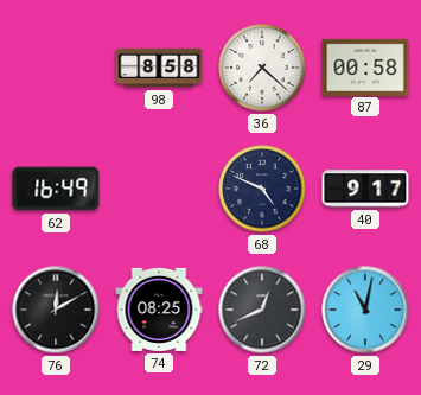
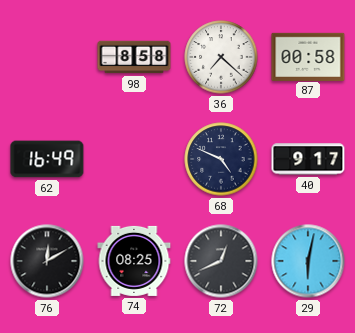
29: 11:02 -> 6:02 (308, 261)
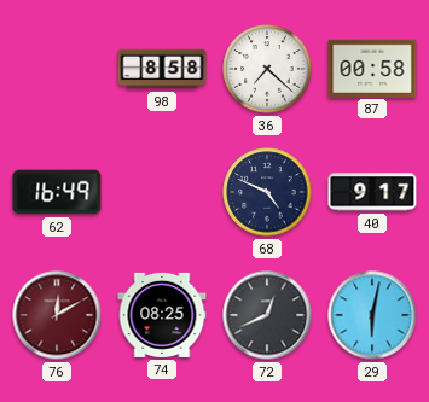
76 dial: black -> burgundy (57, 315)
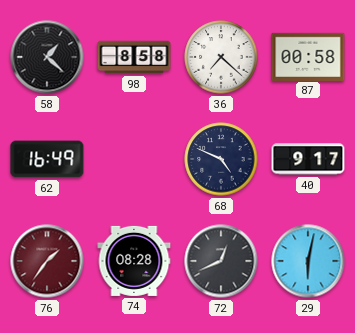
58: none -> 1:22 (47, 57)
76: 12:10 -> 1:36 (47, 261)
74: 08:25 -> 08:28 (134, 261)
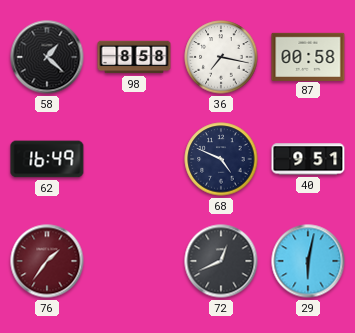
36: 7:22 -> 7:17 (221, 57)
40: 9:17 -> 9:51 (308, 159)
74: 08:28 -> none (134, 261)
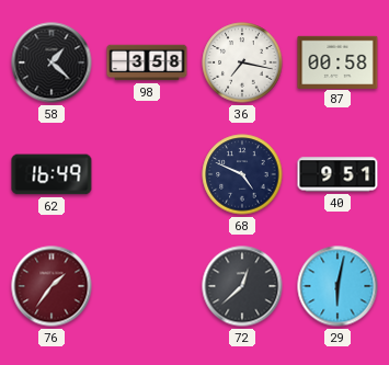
98: 8:58 -> 3:58 (147, 62)
72: 12:41 -> 12:38 (242, 286)
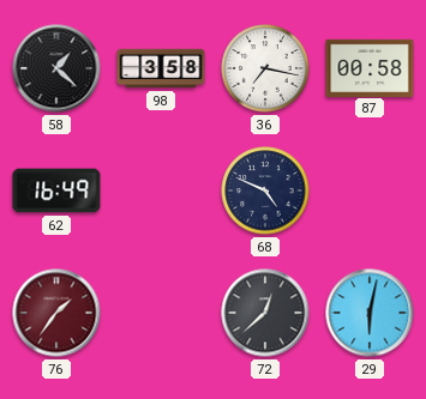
40: 9:51 -> none (337, 174)
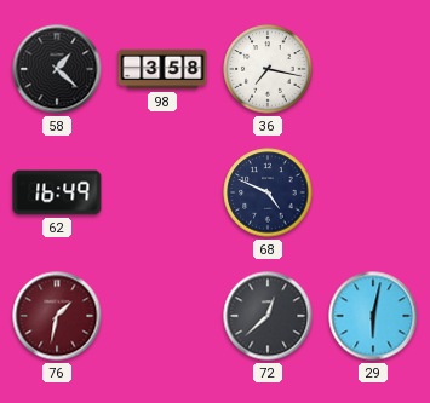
87: 00:58 -> none (370, 67)
76: 1:36 -> 1:32 (57, 316)
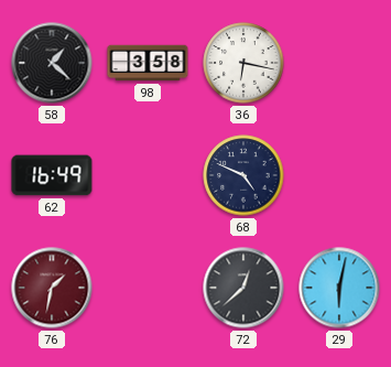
36: 7:17 -> 6:17 (243, 63)
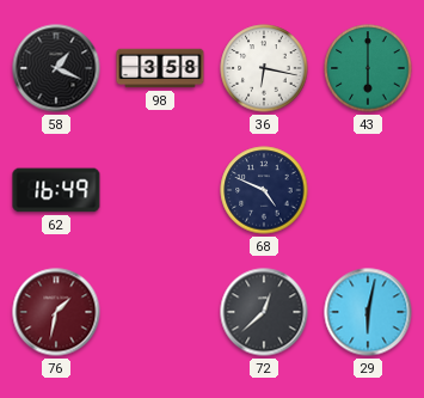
58: 1:22 -> 1:19 (56, 68)
43: none -> 6:00 (368, 68)
